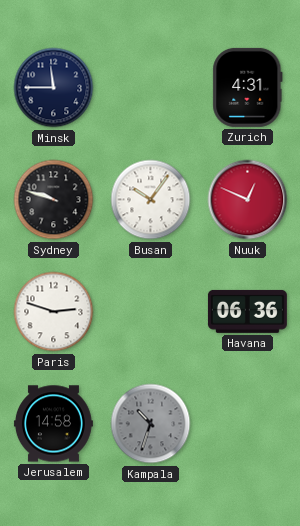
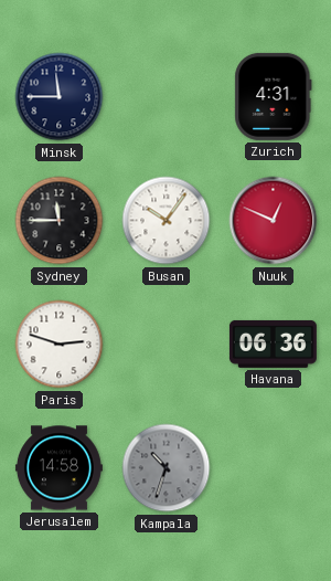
Sydney: 9:48 -> 11:45 (60, 221)
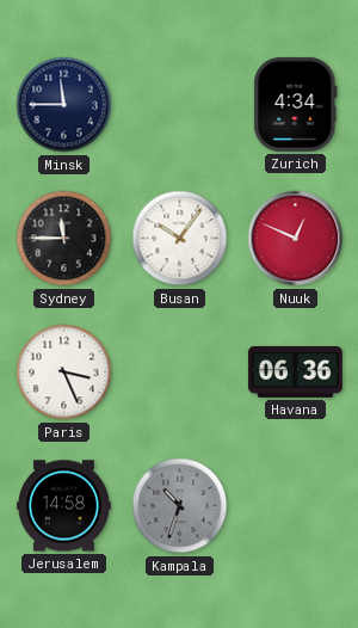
Zurich: 4:31 -> 4:34 (296, 104)
Paris: 2:48 -> 3:26 (64, 373)
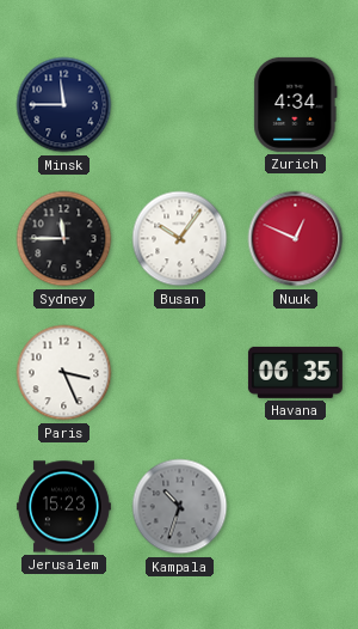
Havana: 06:36 -> 06:35 (295, 372)
Jerusalem: 14:58 -> 15:23 (63, 507)
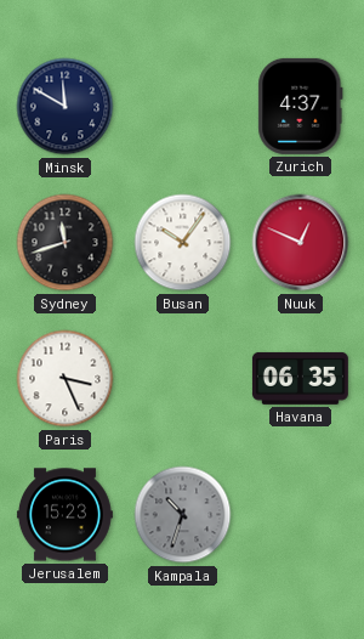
Minsk: 11:45 -> 11:50 (66, 107)
Zurich: 4:34 -> 4:37 (301, 106)
Sydney: 11:45 -> 11:42 (66, 243)
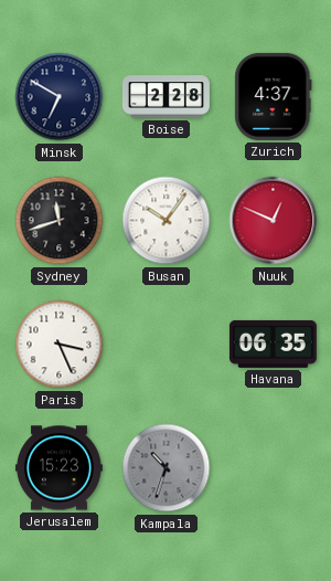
Minsk: 11:50 -> 6:50 (60, 97)
Boise: none -> 2:28 (165, 97)
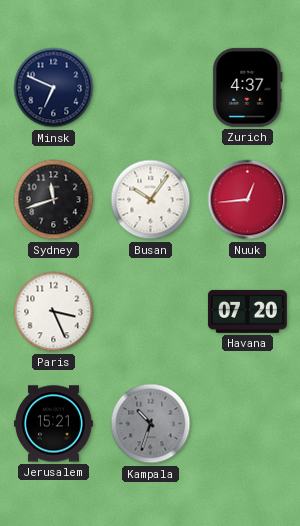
Minsk: 6:50 -> 6:49 (54, 88)
Boise: 2:28 -> none (165, 97)
Nuuk: 12:49 -> 12:44 (248, 200)
Havana: 06:35 -> 07:20 (247, 311)
Jerusalem: 15:23 -> 15:21 (53, 424)
